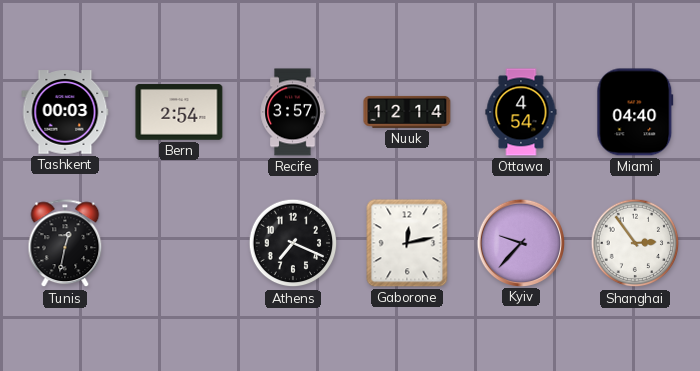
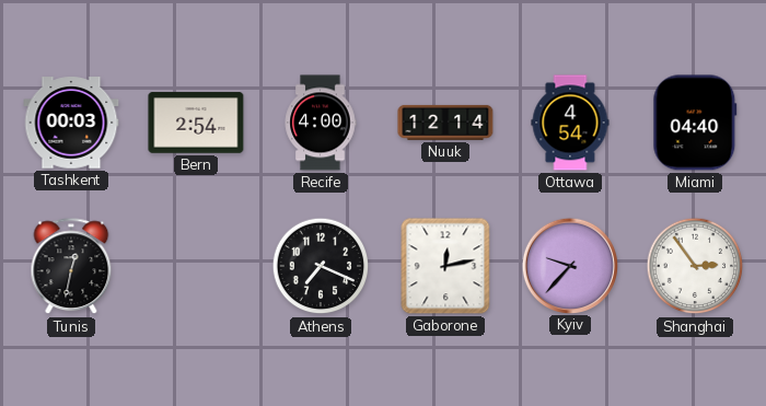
Recife: 3:57 -> 4:00 (321, 123)
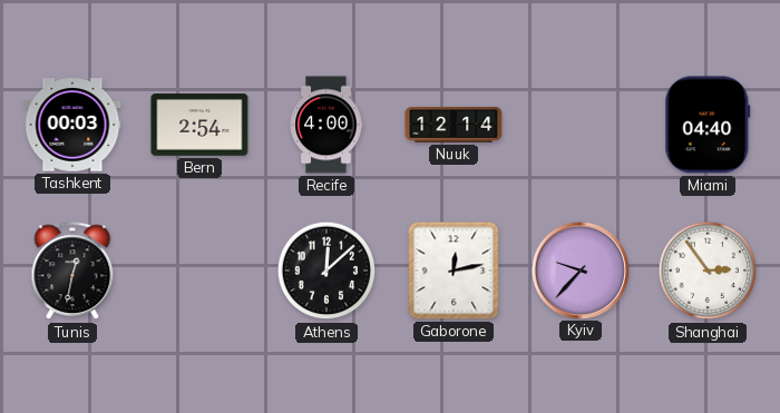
Ottawa: 4:54 -> none (570, 123)
Athens: 7:19 -> 12:08 (326, 271)
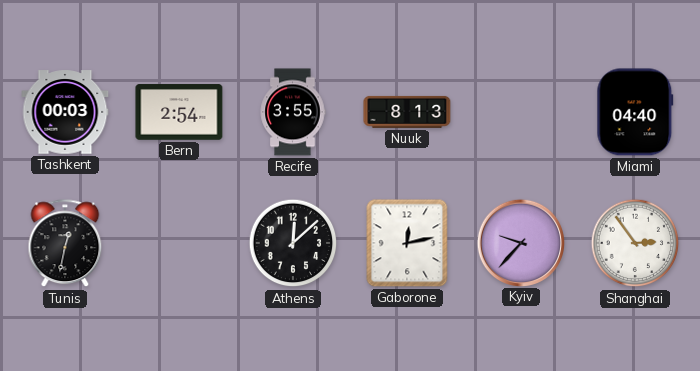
Recife: 4:00 -> 3:55 (293, 112)
Nuuk: 12:14 -> 8:13 (407, 112)
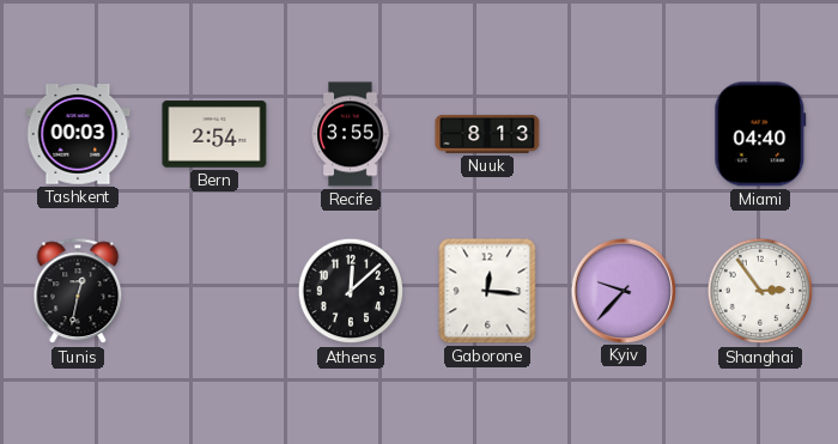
Gaborone: 12:13 -> 12:16 (487, 291)
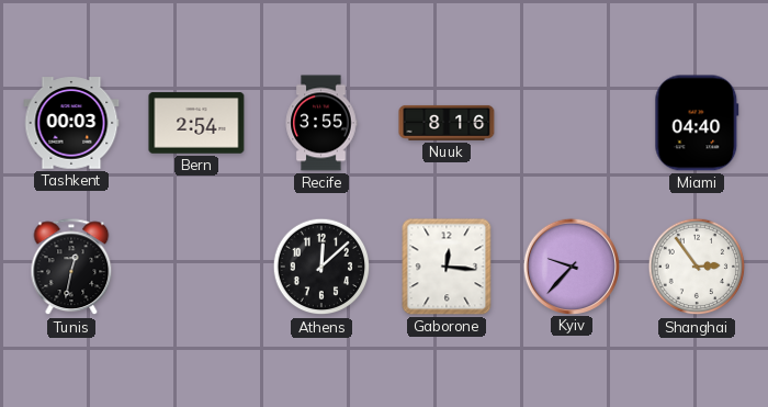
Nuuk: 8:13 -> 8:16 (447, 123)
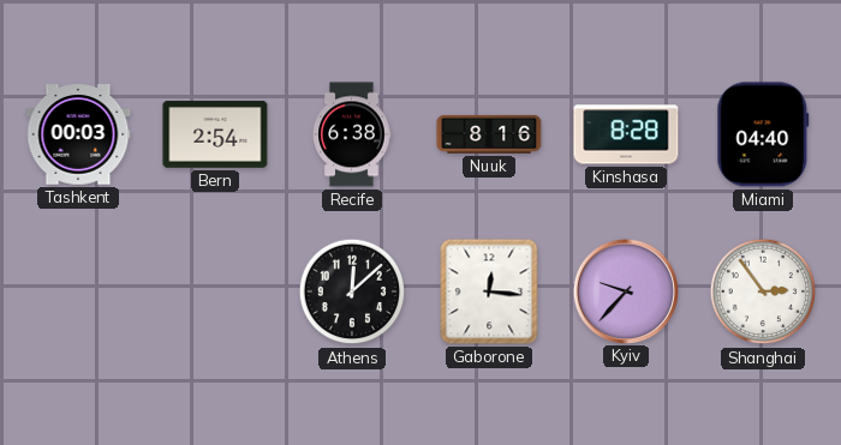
Recife: 3:55 -> 6:38 (352, 134)
Kinshasa: none -> 8:28 (626, 134)
Tunis: 12:32 -> none (71, 268)
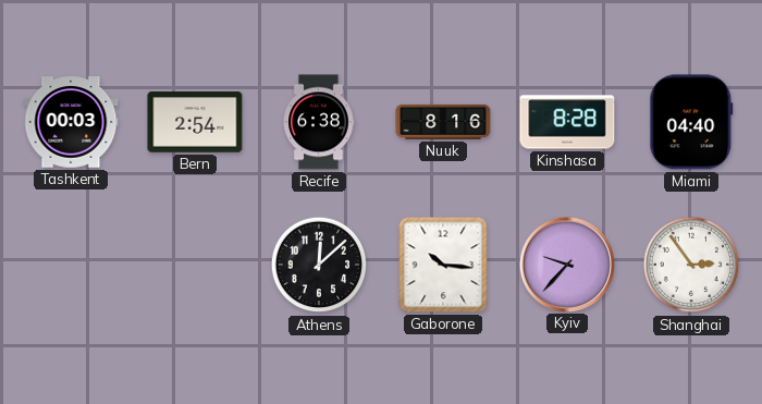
Gaborone: 12:16 -> 10:16 (443, 265)
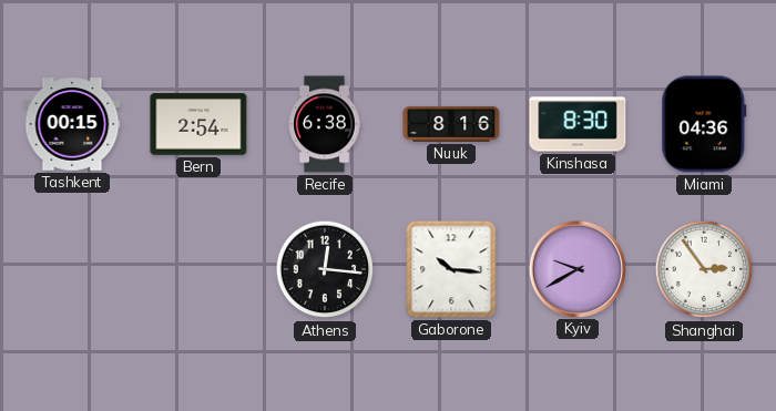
Tashkent: 00:03 -> 00:15 (72, 124)
Kinshasa: 8:28 -> 8:30 (578, 124)
Miami: 04:40 -> 04:36 (704, 124)
Athens: 12:08 -> 12:16 (325, 269)
Kyiv: 9:37 -> 9:40 (576, 268)
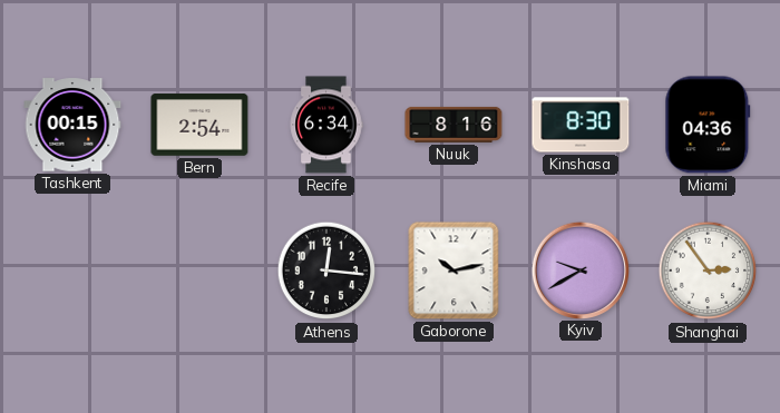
Recife: 6:38 -> 6:34 (326, 125)
Gaborone: 10:16 -> 10:13 (454, 271)
